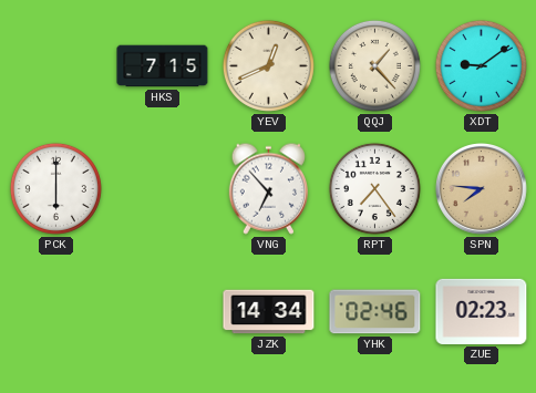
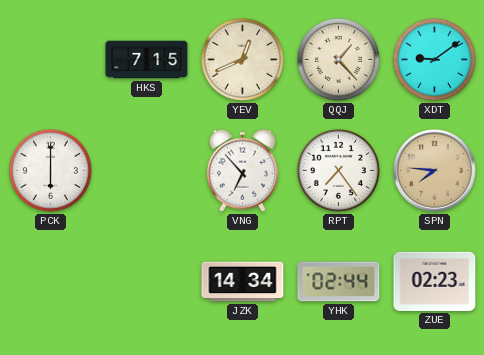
YHK: 02:46 -> 02:44 (339, 282)
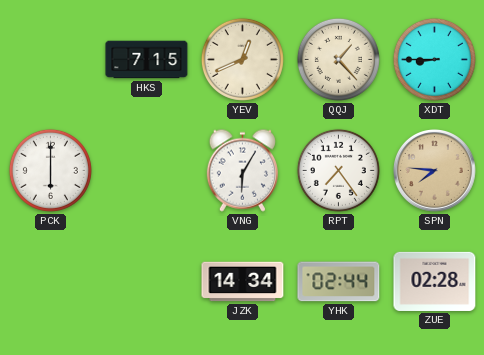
XDT: 9:09 -> 8:45 (434, 59)
VNG: 6:53 -> 6:05 (242, 170)
ZUE: 02:23 -> 02:28 (435, 281)
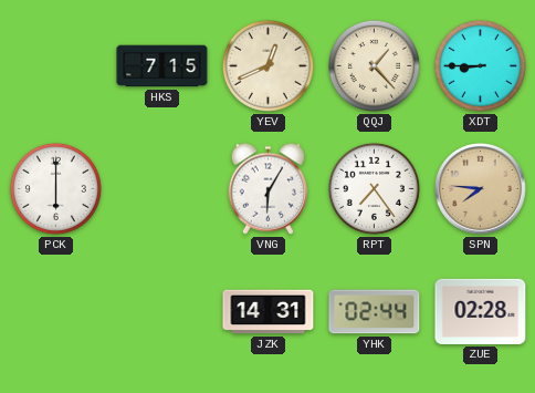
JZK: 14:34 -> 14:31 (269, 312)
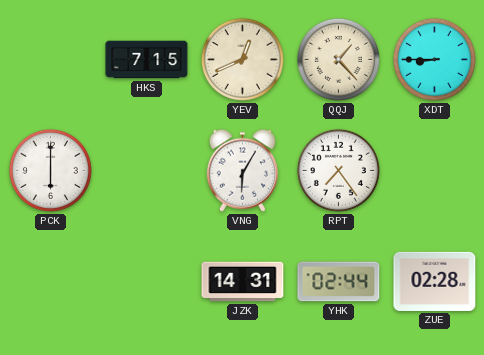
SPN: 7:46 -> none (481, 189)
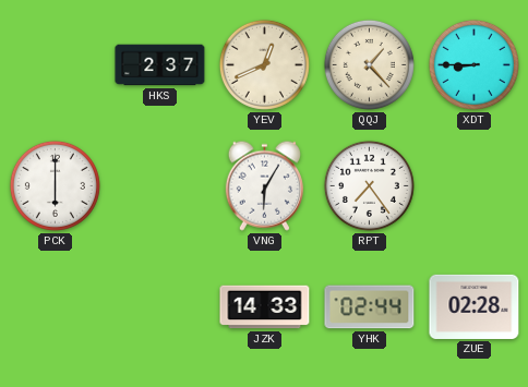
HKS: 7:15 -> 2:37 (160, 65)
JZK: 14:31 -> 14:33 (265, 307)
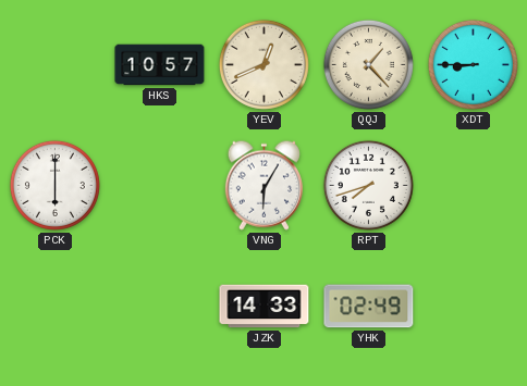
HKS: 2:37 -> 10:57 (160, 65)
RPT: 7:24 -> 7:42 (368, 185)
YHK: 02:44 -> 02:49 (369, 307)
ZUE: 02:28 -> none (475, 306)
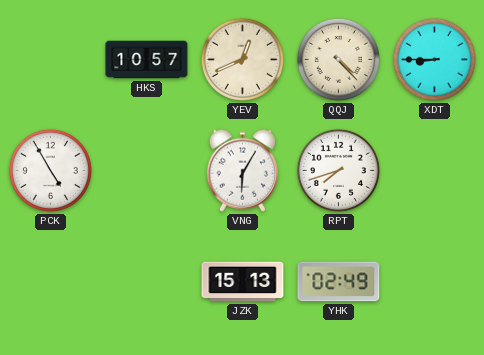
QQJ: 1:23 -> 4:23 (338, 59)
PCK: 6:00 -> 4:55 (50, 170)
JZK: 14:33 -> 15:13 (243, 282)
